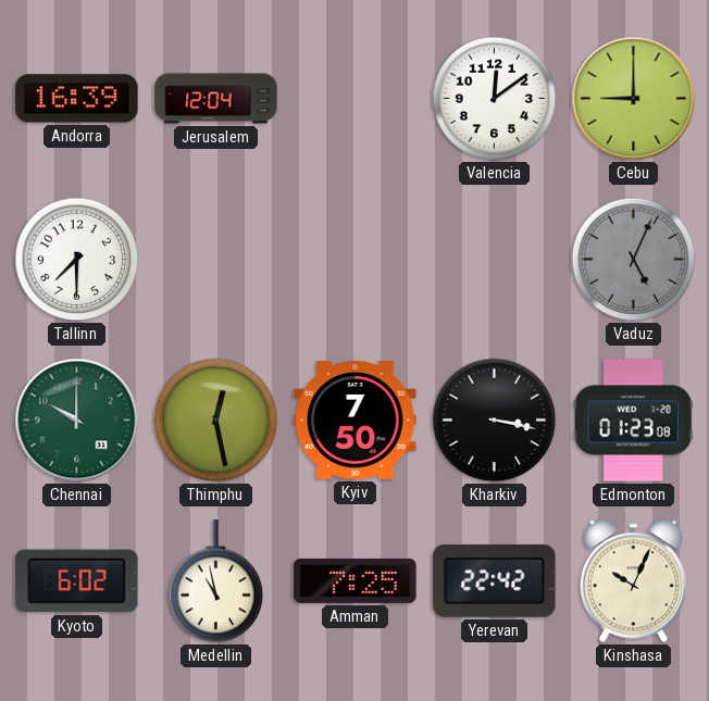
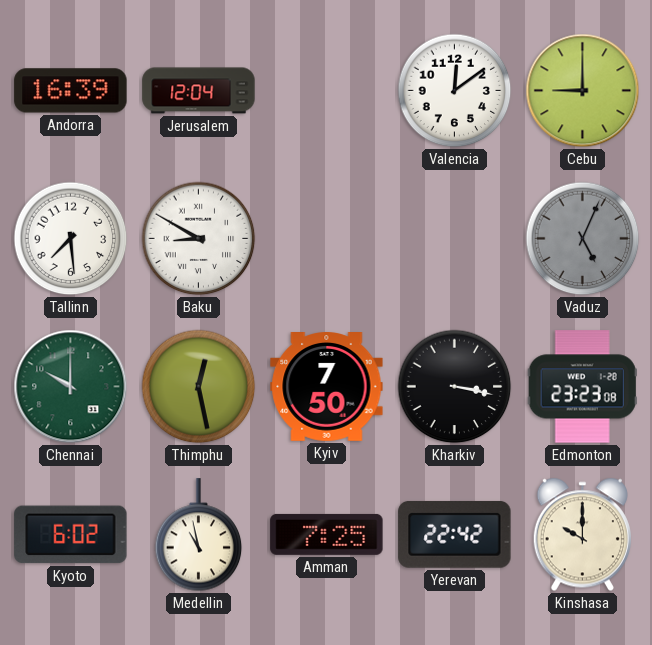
Tallinn: 7:30 -> 7:29 (71, 239)
Baku: none -> 8:50 (199, 239)
Edmonton: 01:23 -> 23:23 (582, 387)
Kinshasa: 10:04 -> 10:00 (582, 535)
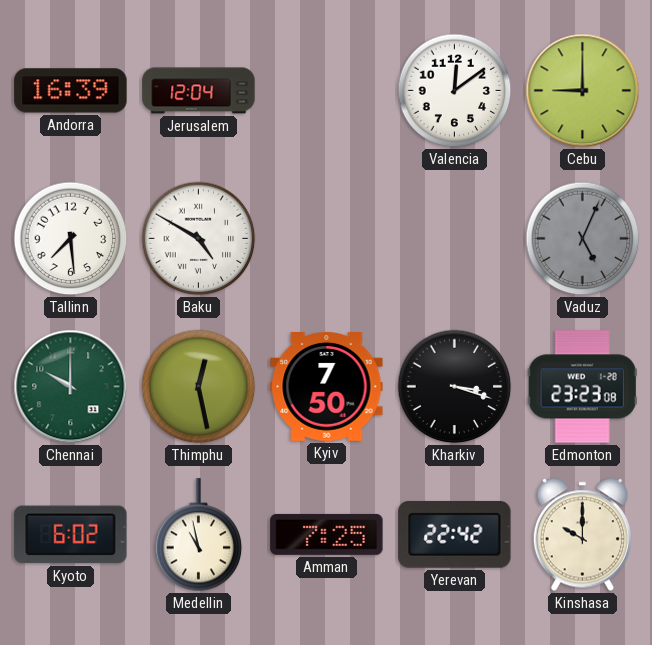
Baku: 8:50 -> 4:50 (199, 239)
Kharkiv: 3:17 -> 3:18 (455, 387)
